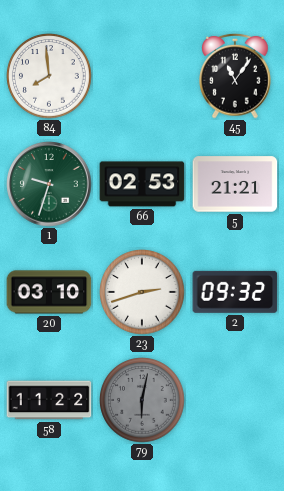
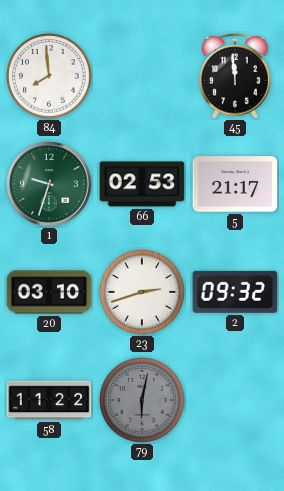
45: 11:06 -> 11:59 (235, 76)
5: 21:21 -> 21:17 (235, 184)
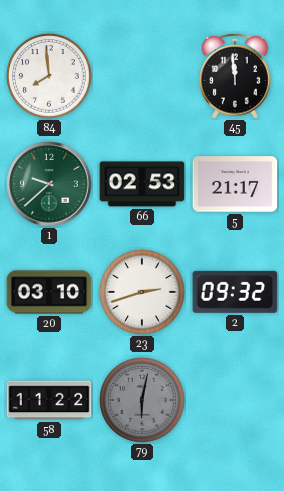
1: 9:33 -> 9:38 (49, 184)
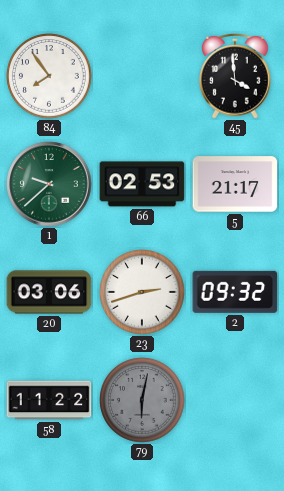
84: 7:59 -> 7:54 (49, 76)
45: 11:59 -> 3:59 (235, 76)
20: 03:10 -> 03:06 (49, 292)
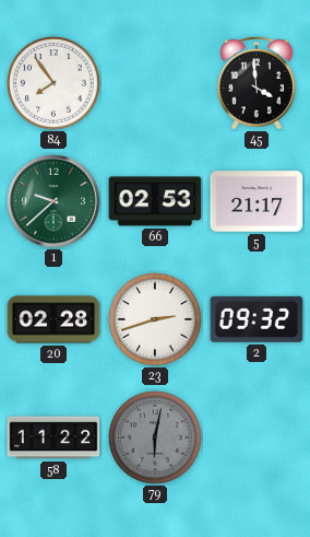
20: 03:06 -> 02:28 (53, 319)
